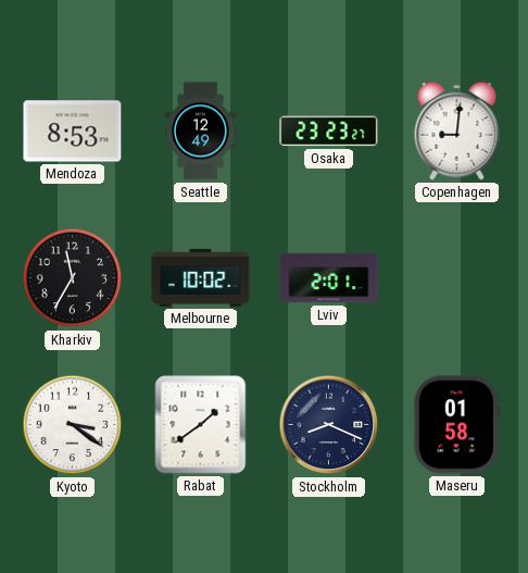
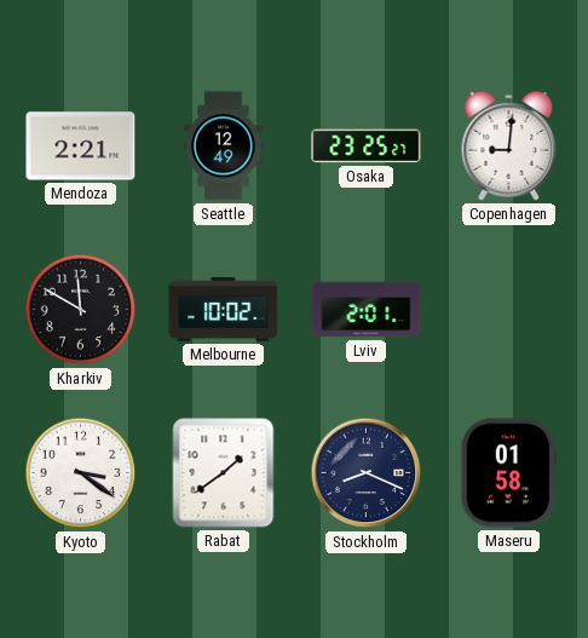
Mendoza: 8:53 -> 2:21 (81, 146)
Osaka: 23:23 -> 23:25 (367, 146)
Kharkiv: 11:35 -> 11:50 (81, 310)
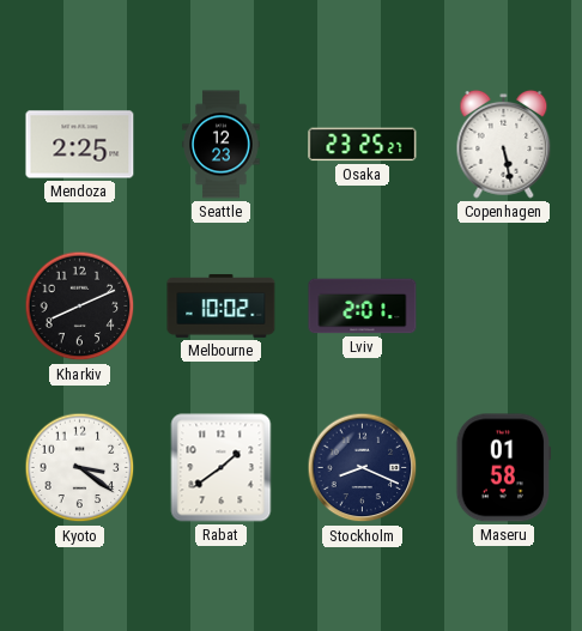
Mendoza: 2:21 -> 2:25 (80, 145)
Seattle: 12:49 -> 12:23 (222, 145)
Copenhagen: 9:01 -> 5:28 (504, 144)
Kharkiv: 11:50 -> 8:11 (80, 307)
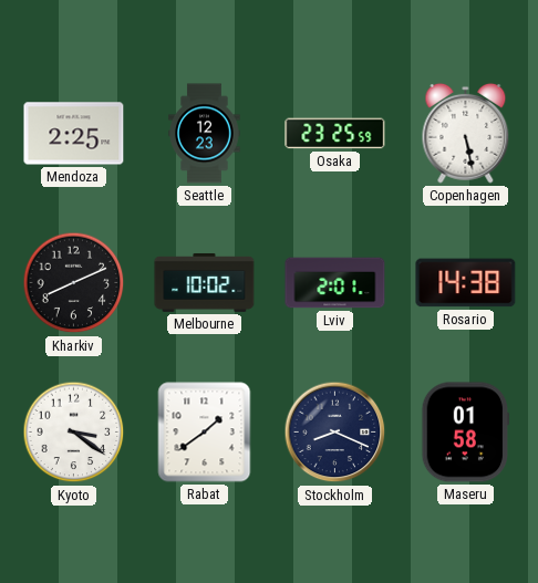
Osaka: 23:25:27 -> 23:25:59 (335, 134)
Rosario: none -> 14:38 (466, 283)
